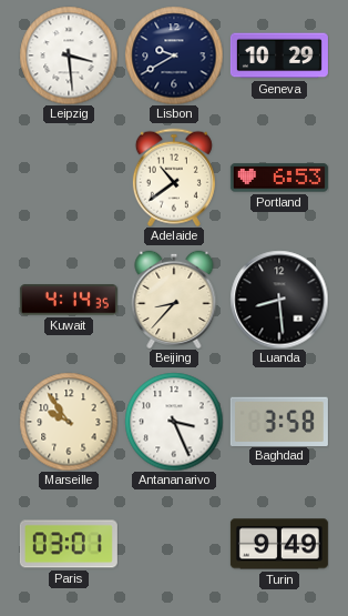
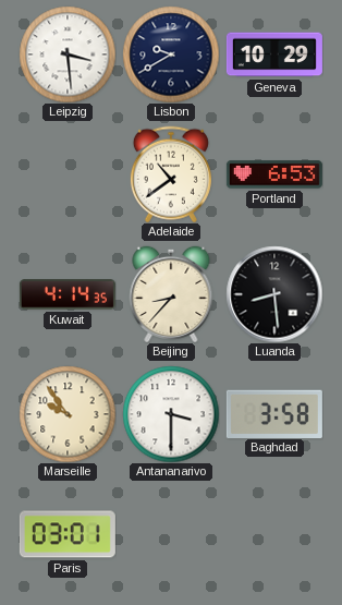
Antananarivo: 3:26 -> 3:30 (171, 414)
Turin: 9:49 -> none (279, 544)
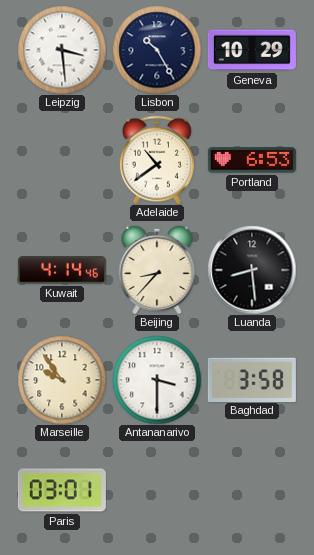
Lisbon: 9:40 -> 10:25 (157, 50)
Kuwait: 4:14:35 -> 4:14:46 (62, 270)
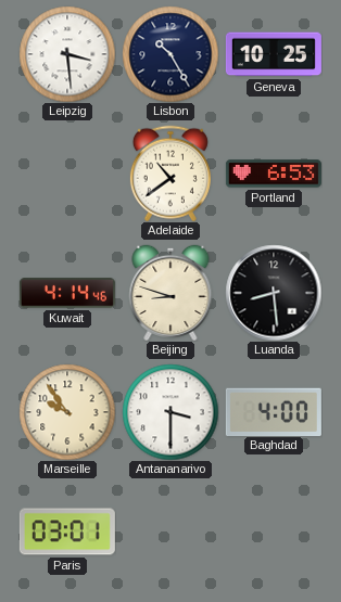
Geneva: 10:29 -> 10:25 (274, 54)
Beijing: 8:37 -> 8:48 (171, 292)
Baghdad: 3:58 -> 4:00 (274, 411)
